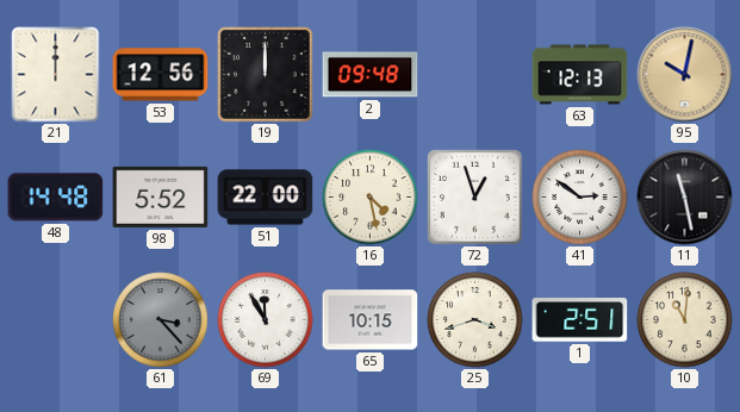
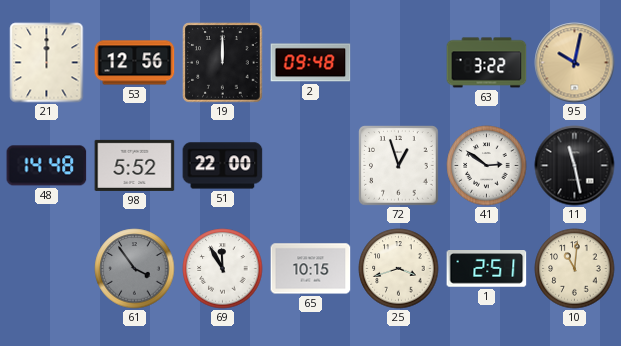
63: 12:13 -> 3:22 (487, 63)
16: 4:28 -> none (371, 198)
61: 3:23 -> 3:54 (135, 269)
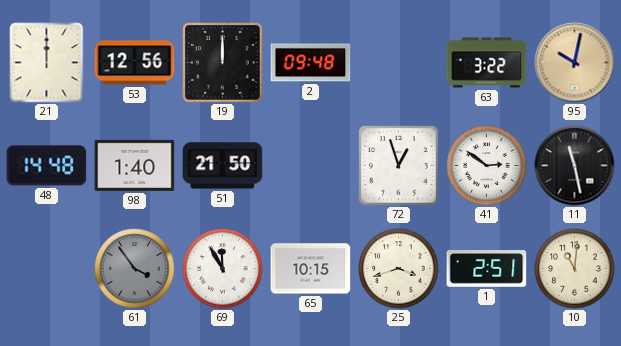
98: 5:52 -> 1:40 (135, 165)
51: 22:00 -> 21:50 (223, 166)
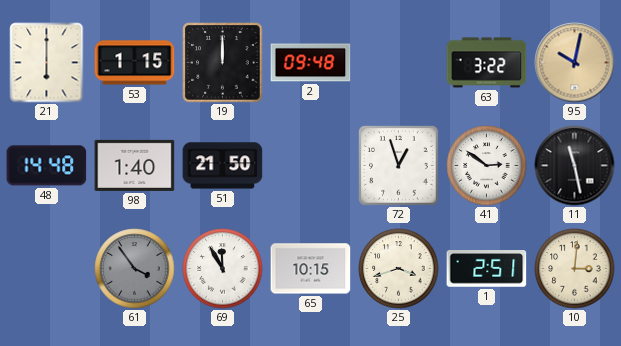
21: 12:00 -> 6:00 (47, 63)
53: 12:56 -> 1:15 (135, 63)
10: 11:01 -> 3:01 (575, 269)
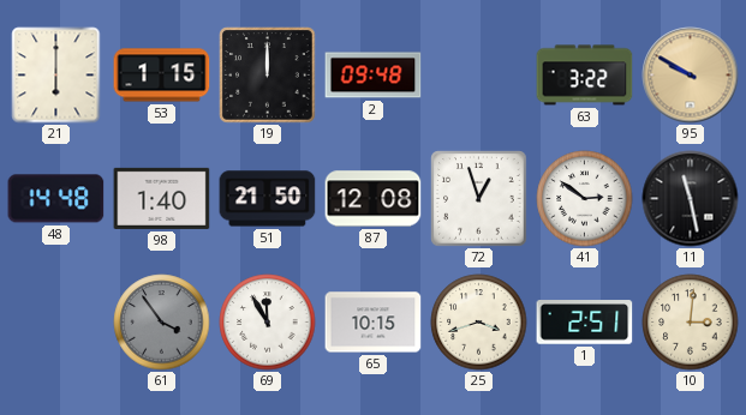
95: 10:02 -> 9:50 (691, 76)
87: none -> 12:08 (374, 199)
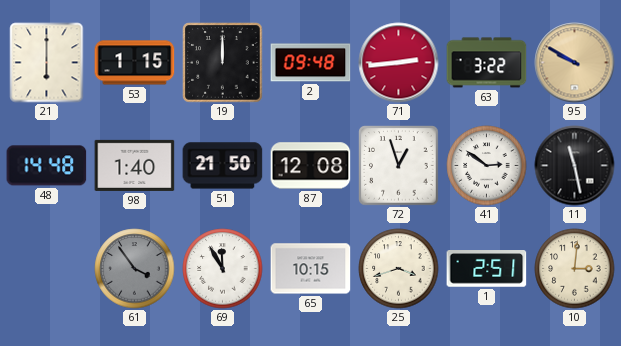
71: none -> 2:44 (399, 63)
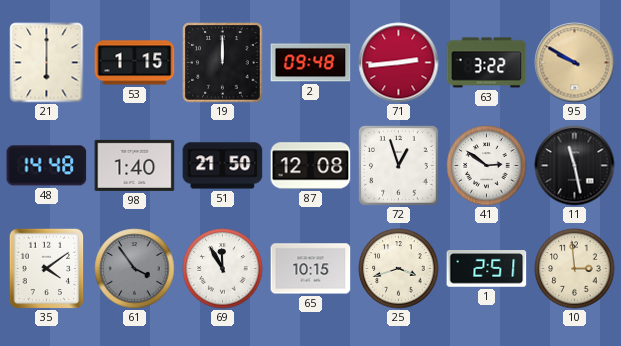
35: none -> 4:09 (47, 268)
10: 3:01 -> 2:59 (575, 269)
